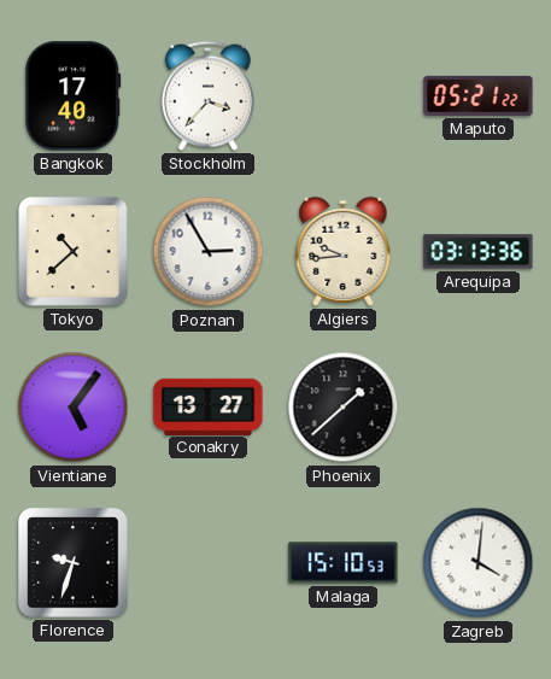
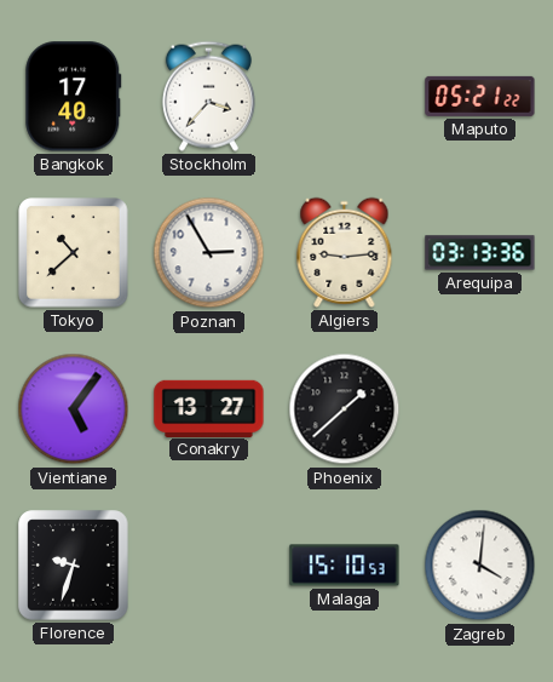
Algiers: 9:44 -> 9:14 (345, 252)
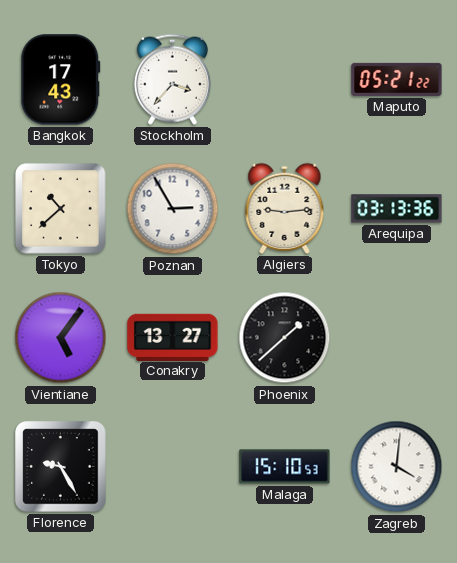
Bangkok: 17:40 -> 17:43 (61, 80)
Florence: 9:33 -> 9:25 (61, 467)
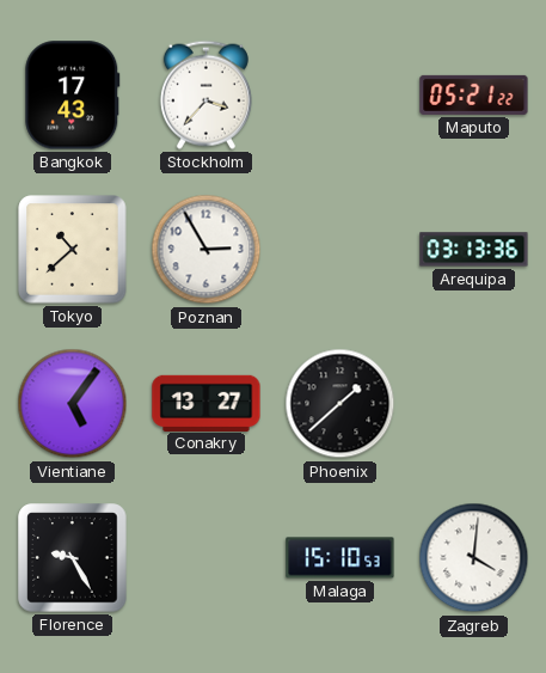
Algiers: 9:14 -> none (285, 208)
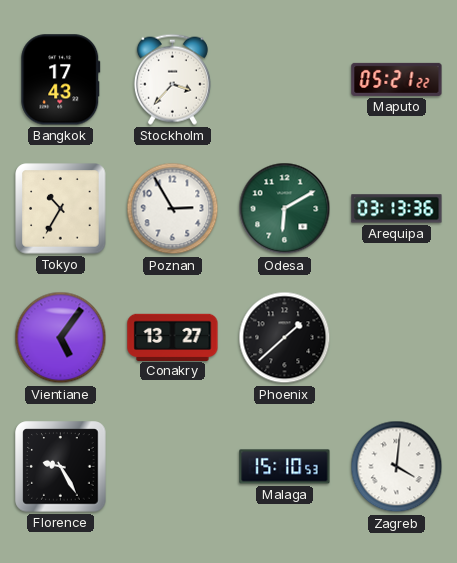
Tokyo: 10:38 -> 10:35 (61, 209)
Odesa: none -> 6:10 (285, 209)
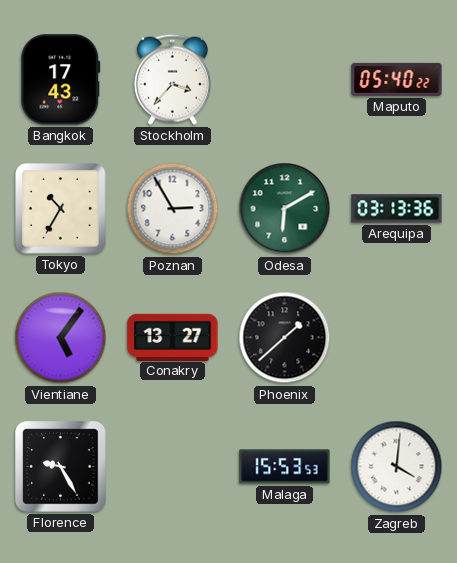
Maputo: 05:21 -> 05:40 (397, 79)
Malaga: 15:10 -> 15:53 (285, 467)
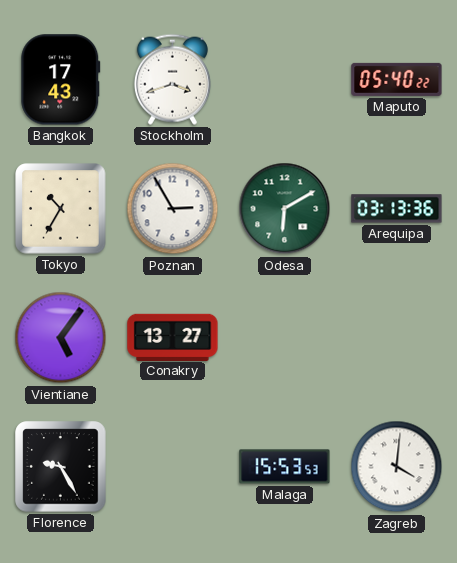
Stockholm: 3:37 -> 3:42 (172, 79)
Phoenix: 1:38 -> none (285, 338)
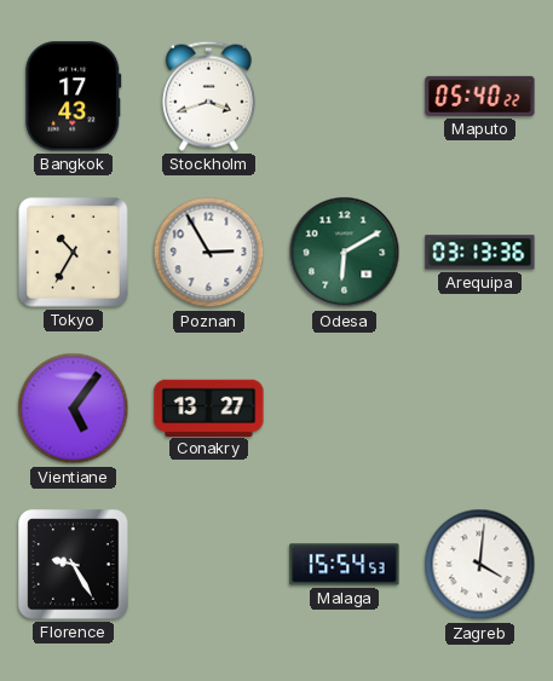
Malaga: 15:53 -> 15:54 (345, 565)
